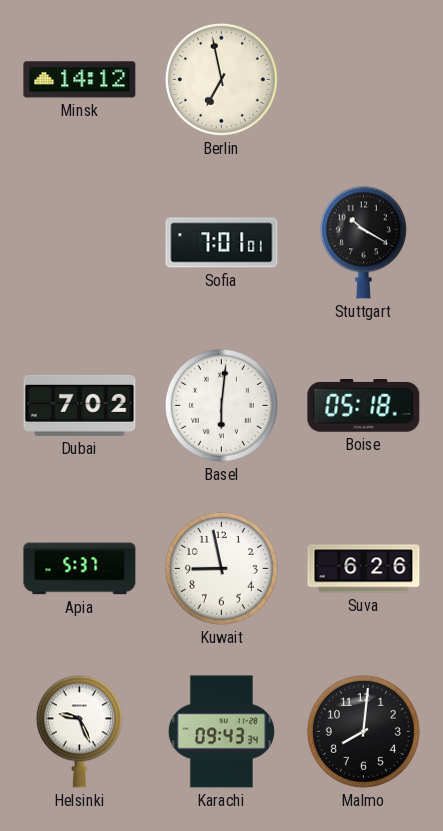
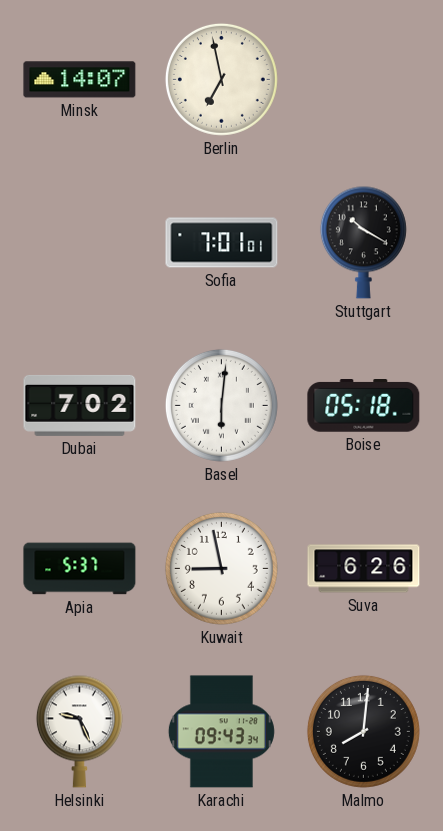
Minsk: 14:12 -> 14:07 (80, 80)
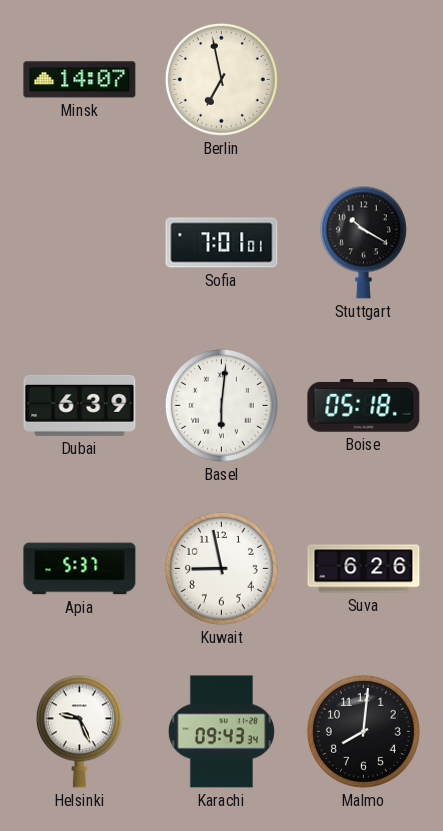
Dubai: 7:02 -> 6:39 (80, 405)
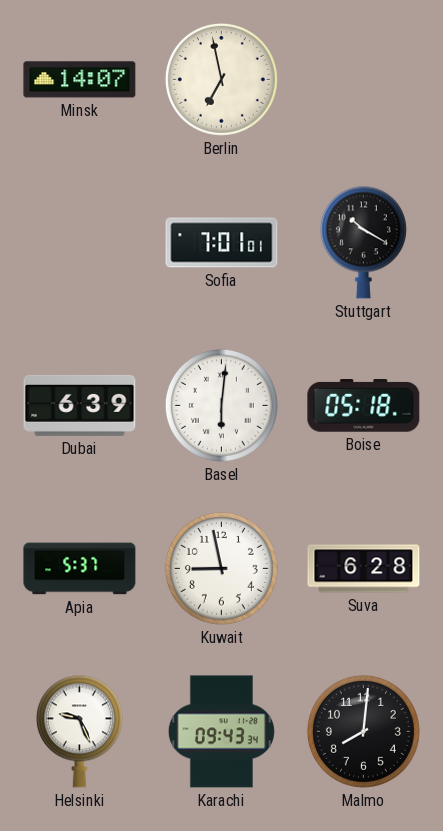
Suva: 6:26 -> 6:28 (364, 569)
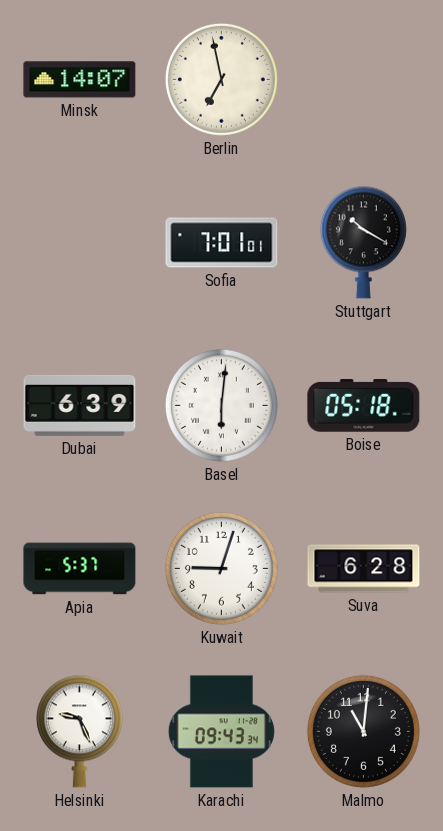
Kuwait: 8:58 -> 9:03 (221, 568)
Malmo: 8:01 -> 11:01 (363, 731)
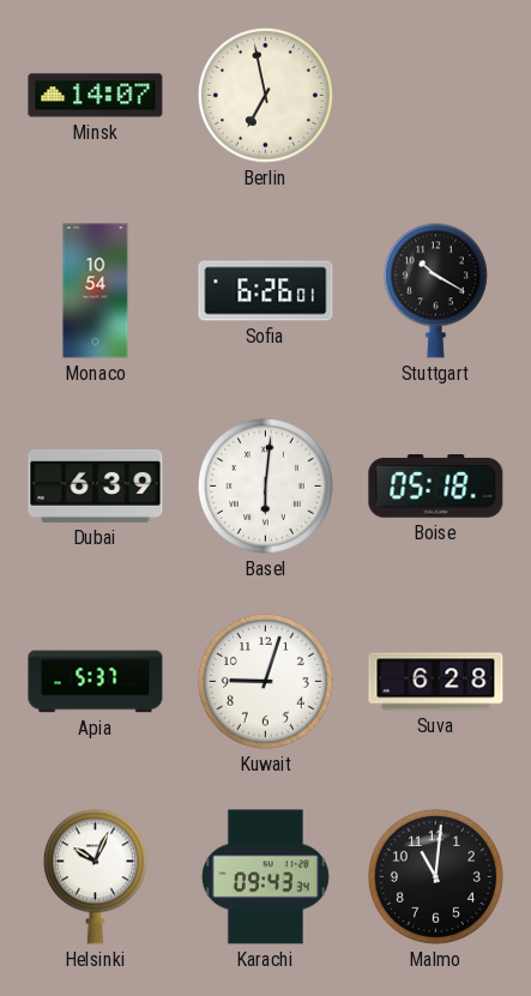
Monaco: none -> 10:54 (96, 291)
Sofia: 7:01 -> 6:26 (266, 291)
Helsinki: 9:26 -> 10:04 (95, 876)
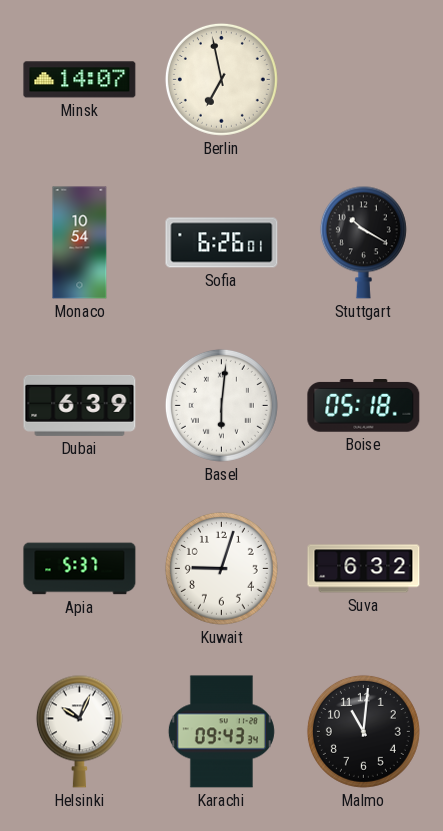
Suva: 6:28 -> 6:32 (364, 569)
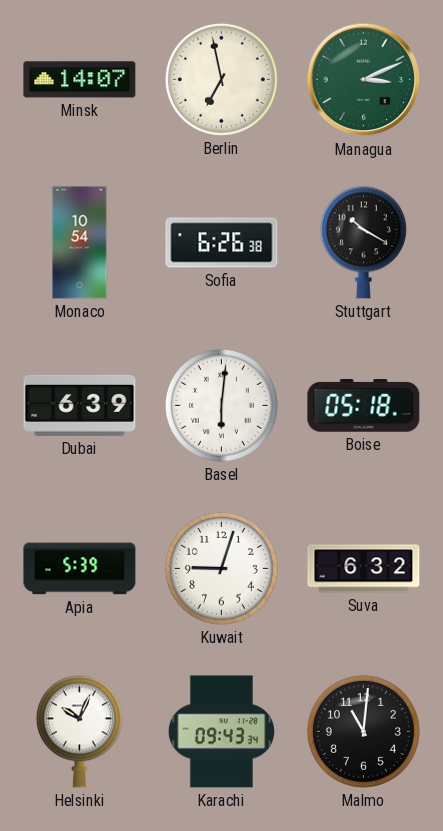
Managua: none -> 3:11 (364, 80)
Sofia: 6:26:01 -> 6:26:38 (222, 243)
Apia: 5:37 -> 5:39 (80, 569)
